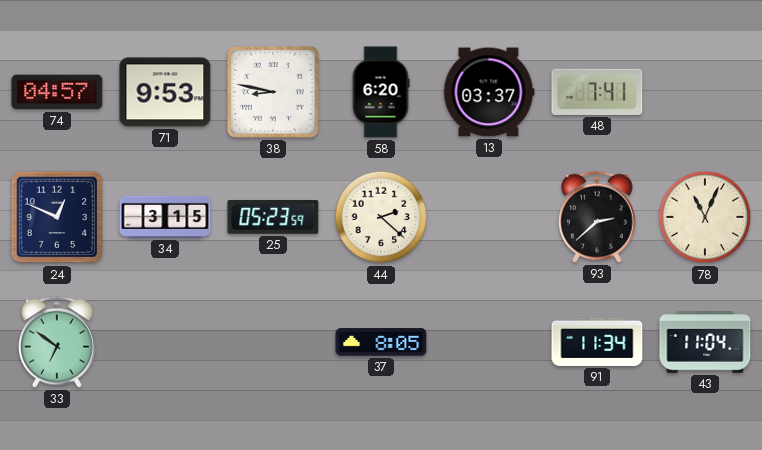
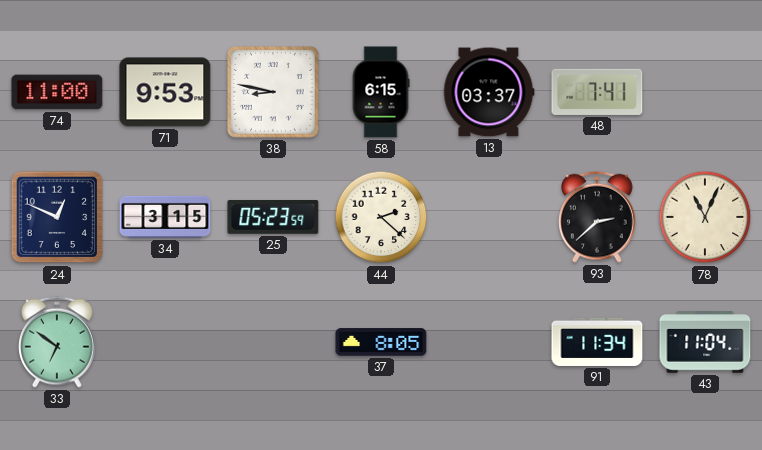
74: 04:57 -> 11:00 (57, 92)
58: 6:20 -> 6:15 (381, 92)
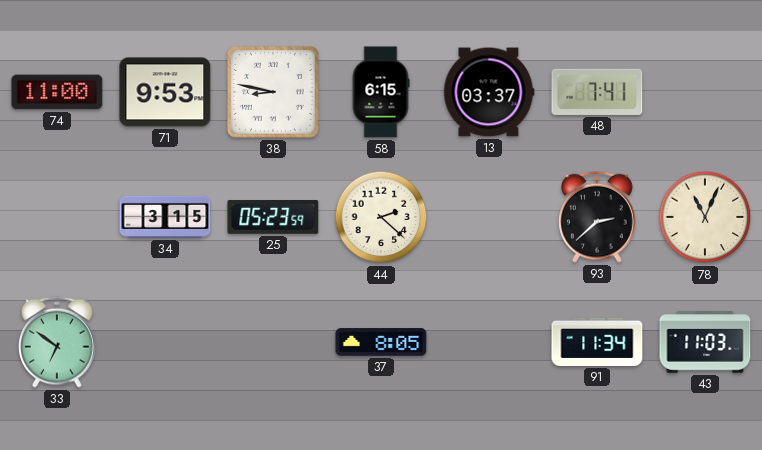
24: 12:49 -> none (57, 217)
43: 11:04 -> 11:03 (705, 342)
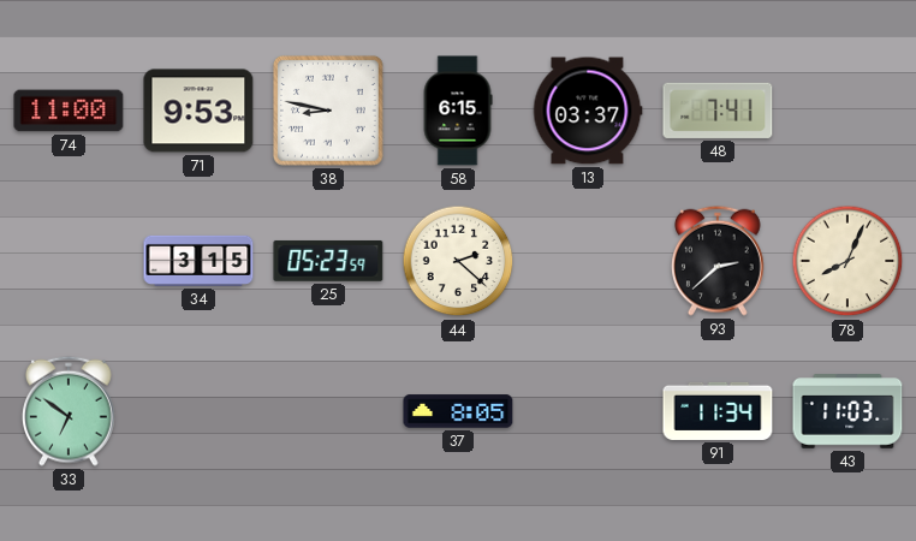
78: 11:04 -> 8:04 (847, 261)
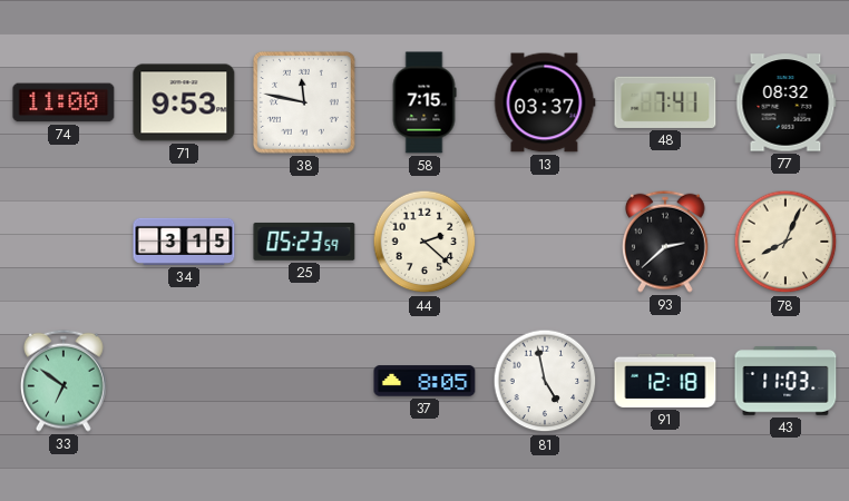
38: 8:47 -> 11:47 (304, 102)
58: 6:15 -> 7:15 (424, 102)
77: none -> 08:32 (785, 102)
81: none -> 4:58 (545, 381)
91: 11:34 -> 12:18 (665, 381)
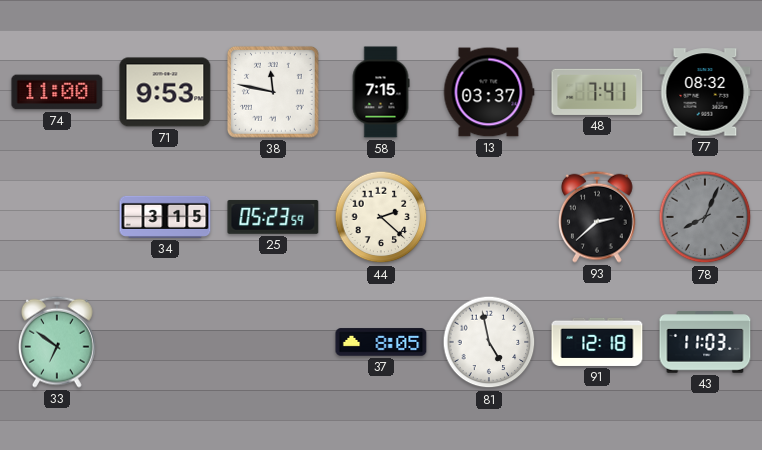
78 dial: cream -> grey (705, 217)
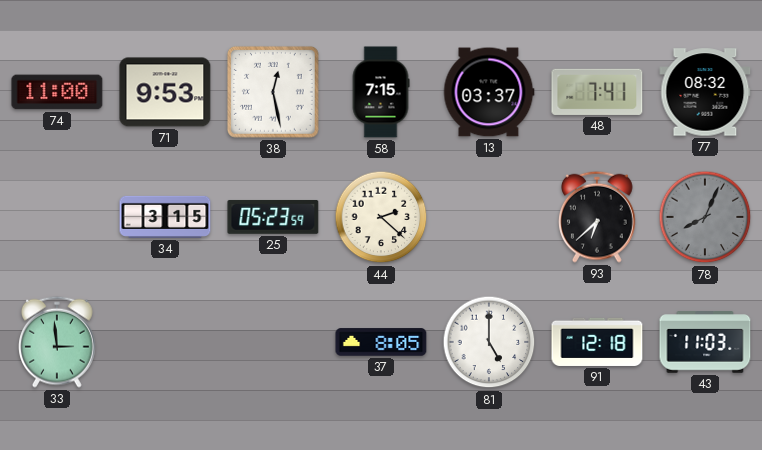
38: 11:47 -> 12:28 (273, 92)
93: 2:38 -> 6:38 (598, 217)
33: 6:51 -> 2:59 (58, 342)
81: 4:58 -> 5:00 (489, 342)
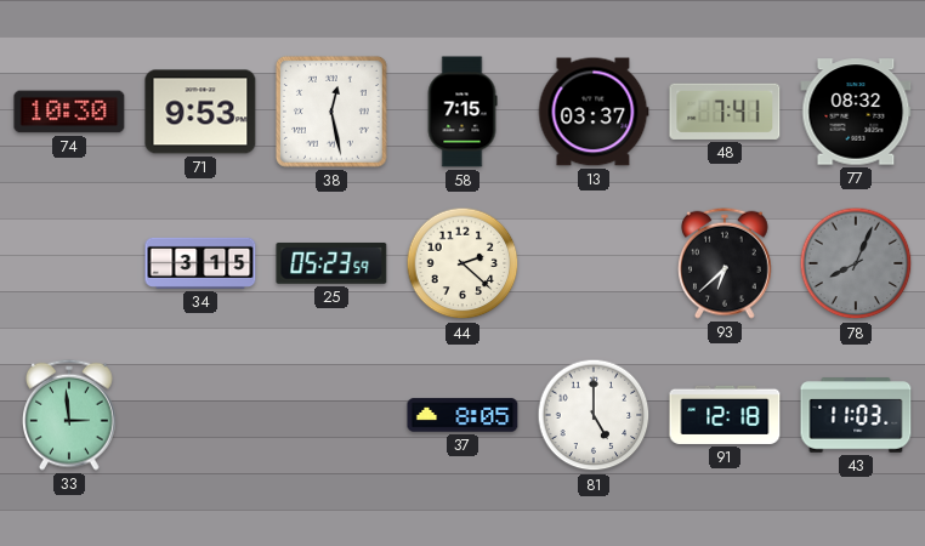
74: 11:00 -> 10:30 (69, 112)
